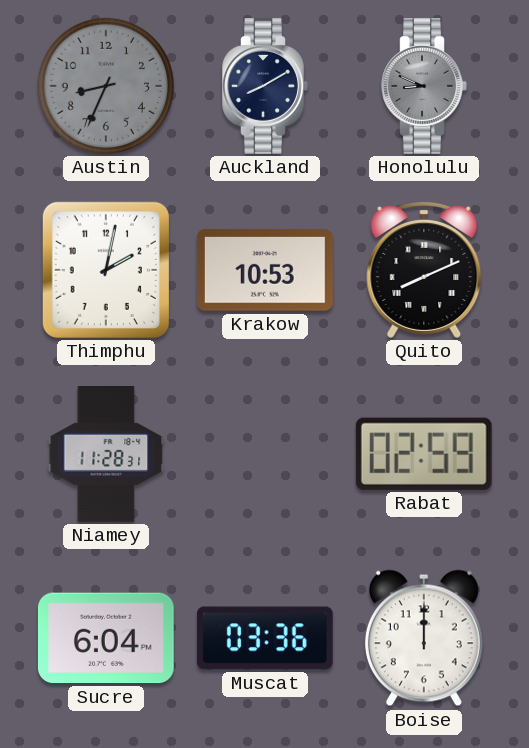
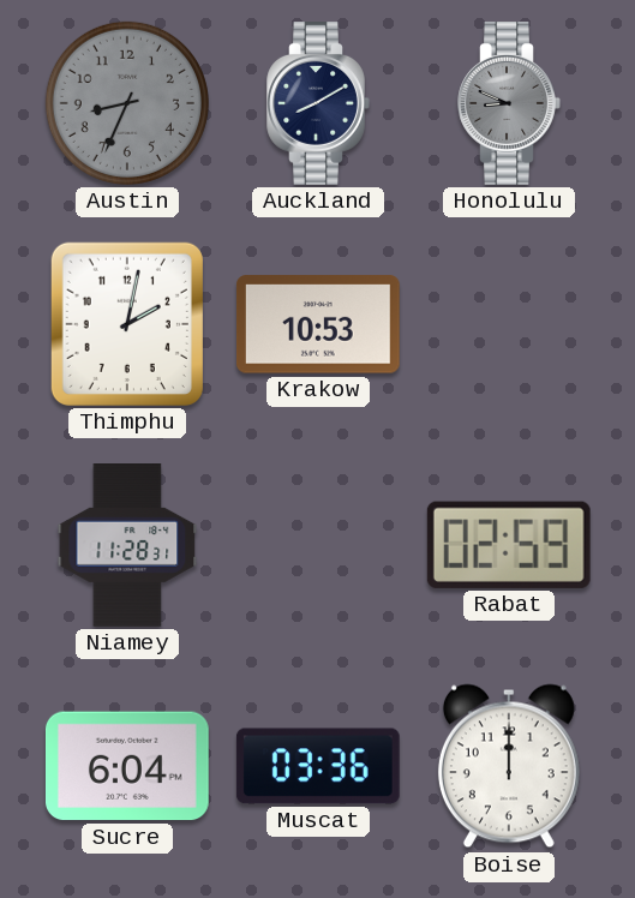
Quito: 8:11 -> none (424, 270)
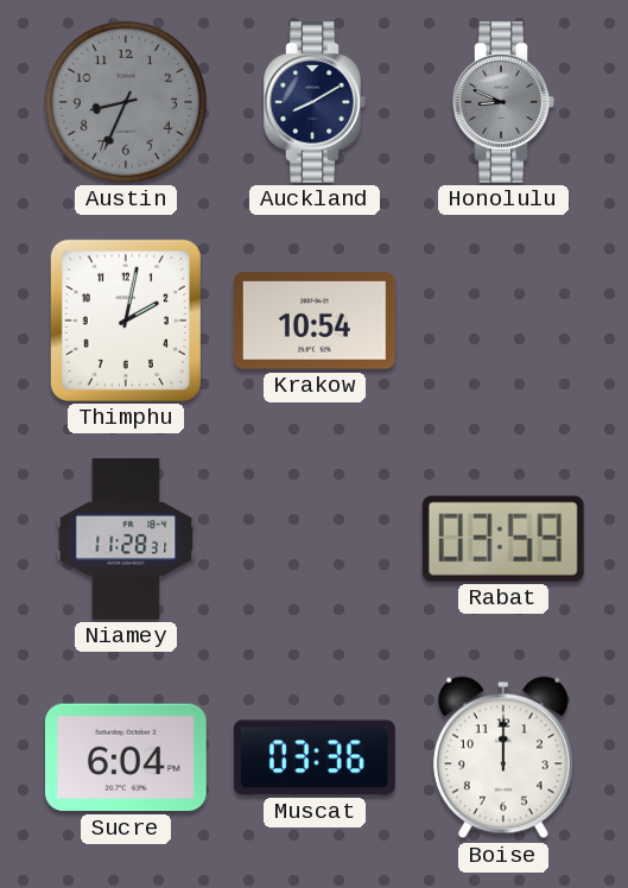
Krakow: 10:53 -> 10:54 (315, 321)
Rabat: 02:59 -> 03:59 (503, 539)
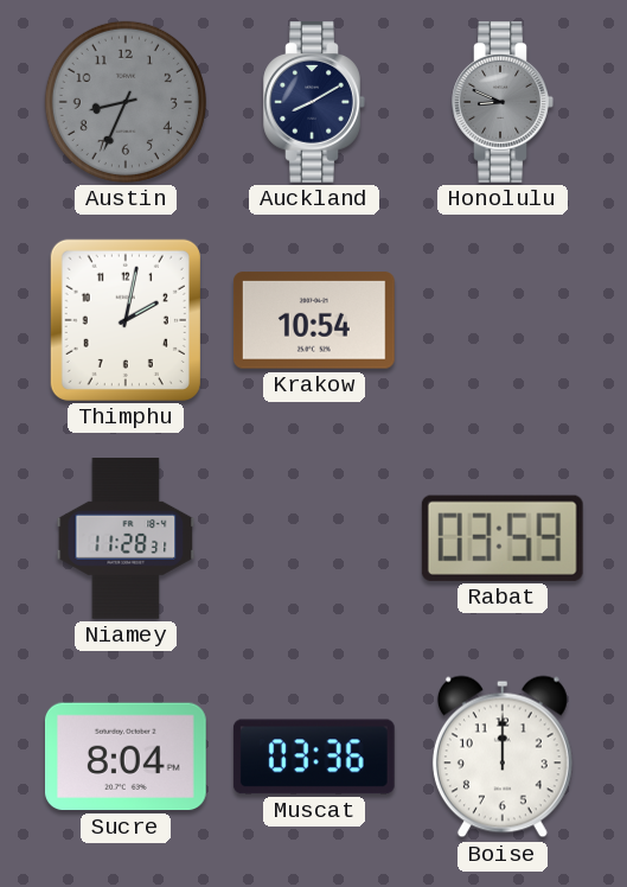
Sucre: 6:04 -> 8:04 (126, 757)
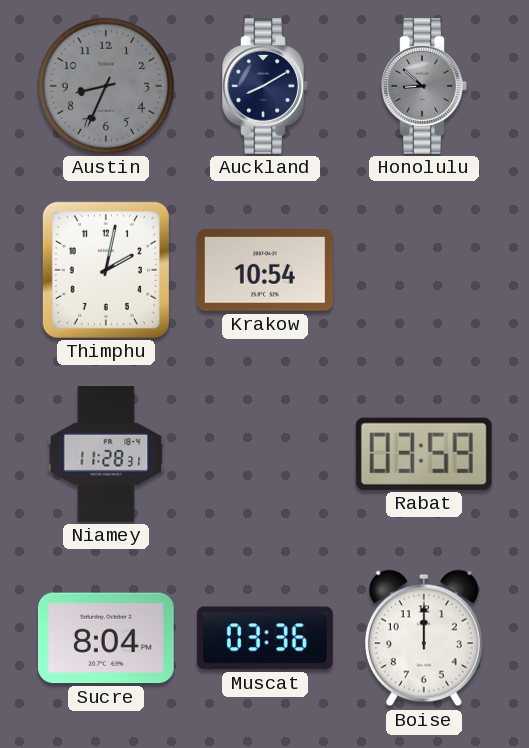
Honolulu: 8:49 -> 8:52 (424, 87)
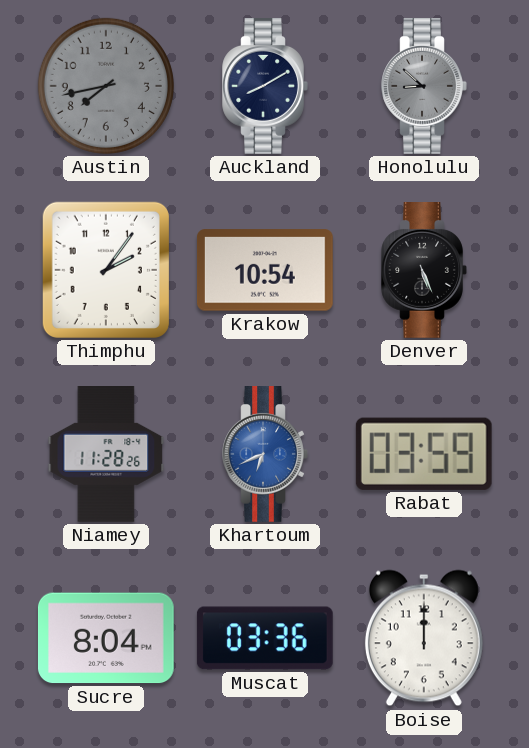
Austin: 8:34 -> 7:43 (106, 86)
Thimphu: 2:02 -> 2:06 (106, 270)
Denver: none -> 5:26 (424, 271)
Niamey: 11:28:31 -> 11:28:26 (106, 455)
Khartoum: none -> 6:41 (265, 455)
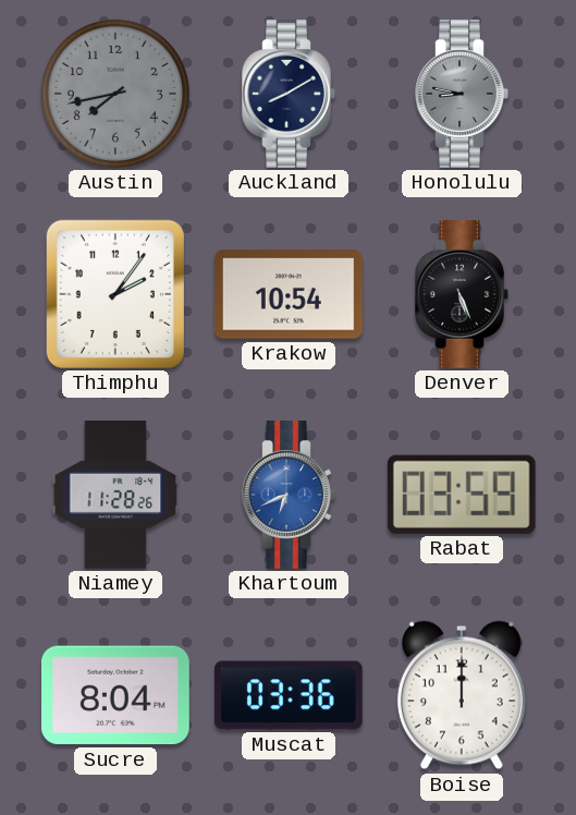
Honolulu: 8:52 -> 8:47 (462, 95)
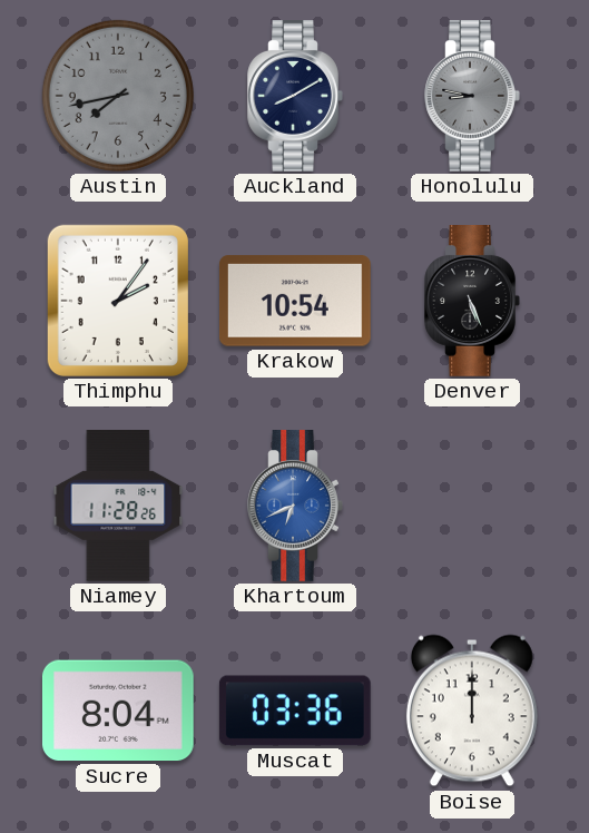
Rabat: 03:59 -> none (462, 495)
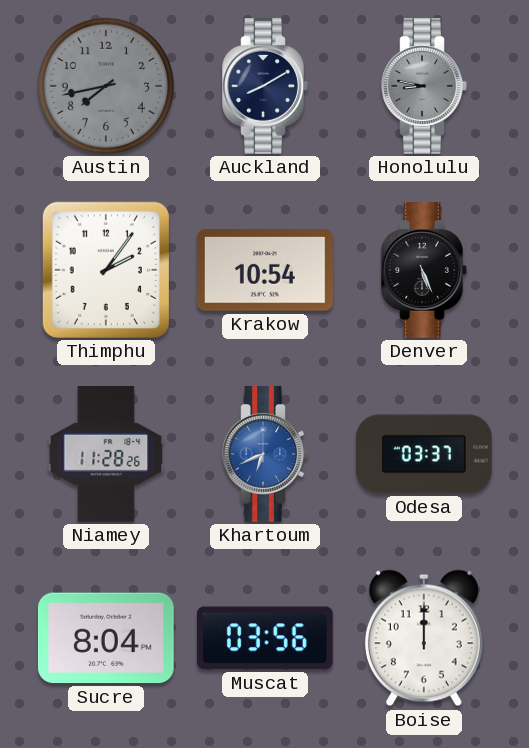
Odesa: none -> 03:37 (424, 454)
Muscat: 03:36 -> 03:56 (265, 638)
